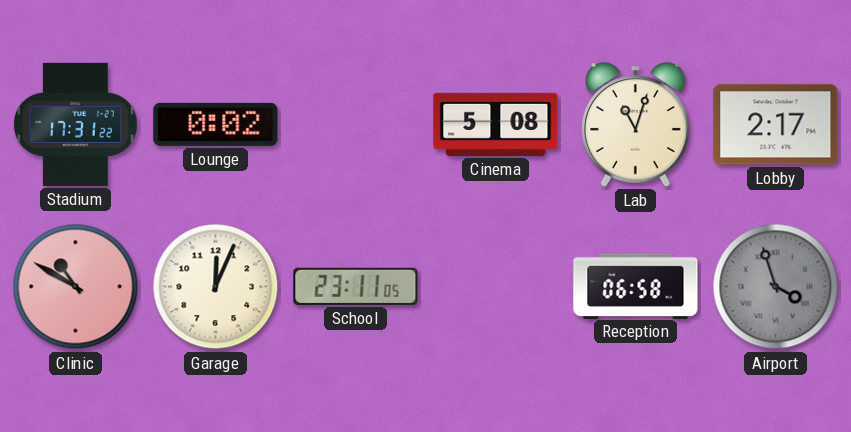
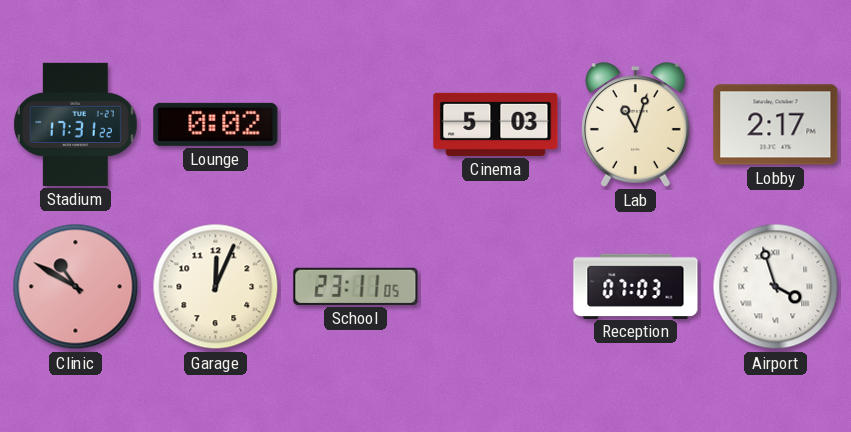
Cinema: 5:08 -> 5:03 (496, 124)
Reception: 06:58 -> 07:03 (636, 286)
Airport dial: grey -> white (776, 287)
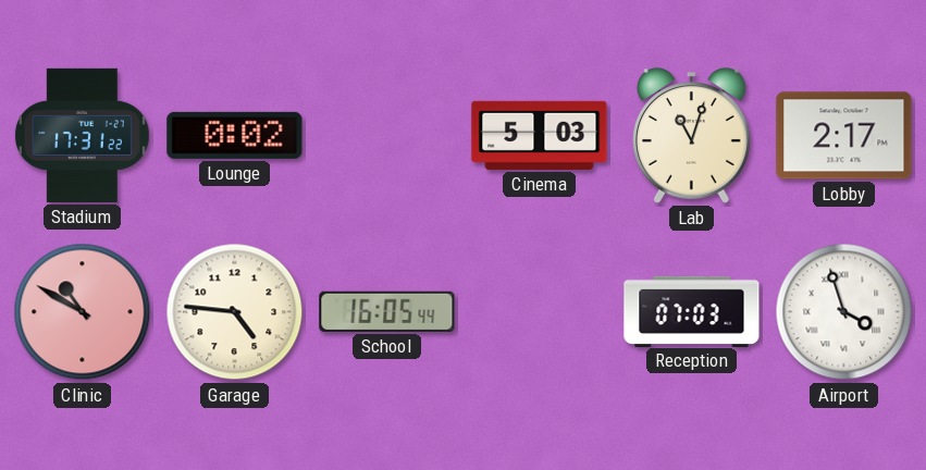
Garage: 12:04 -> 4:46 (235, 312)
School: 23:11 -> 16:05 (387, 311)
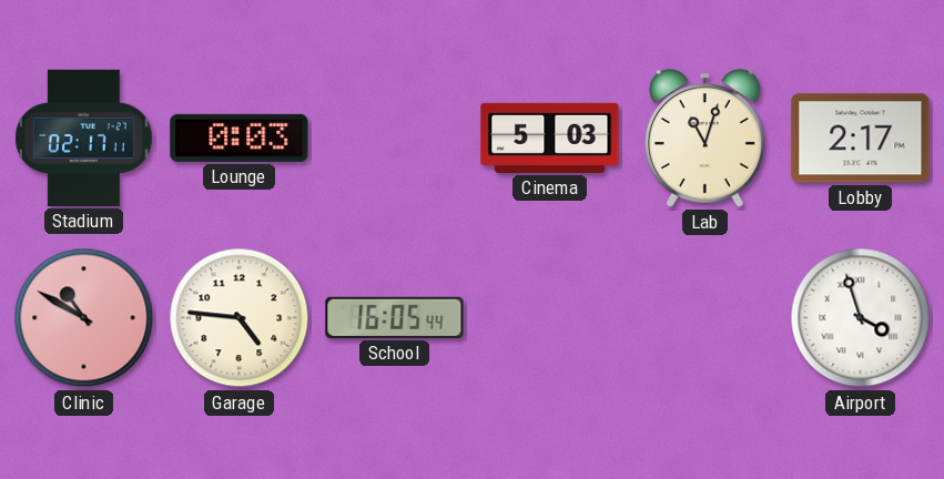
Stadium: 17:31 -> 02:17 (83, 137)
Lounge: 0:02 -> 0:03 (240, 137)
Reception: 07:03 -> none (692, 311)
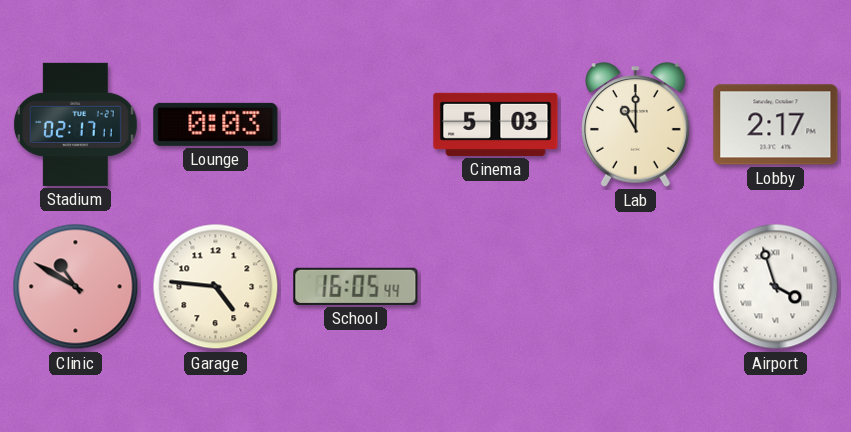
Lab: 11:03 -> 11:00 (635, 125)
